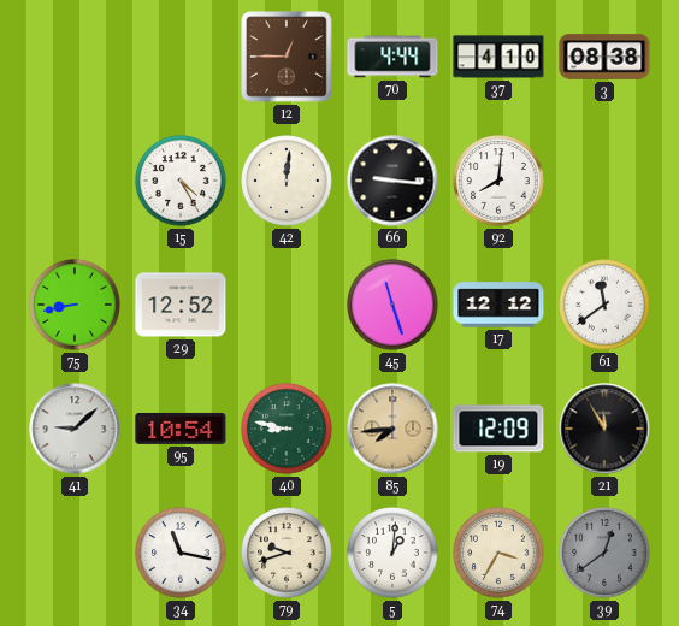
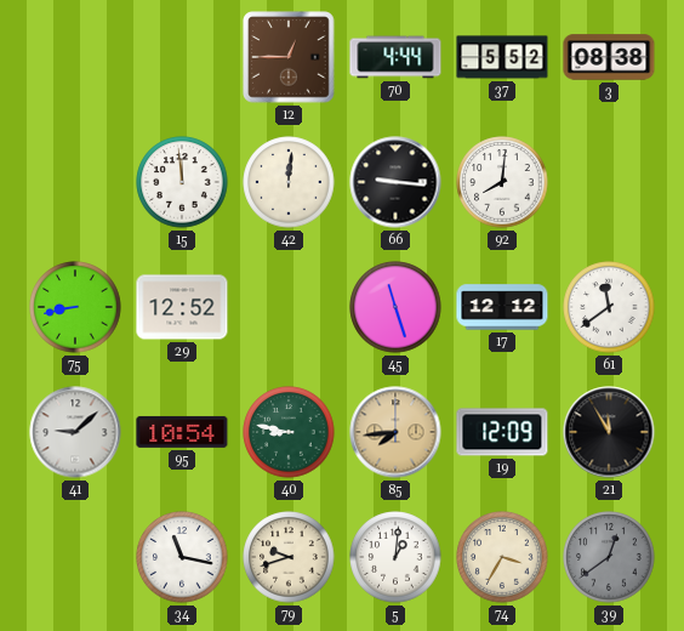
37: 4:10 -> 5:52 (502, 57)
15: 4:25 -> 11:59 (182, 182)
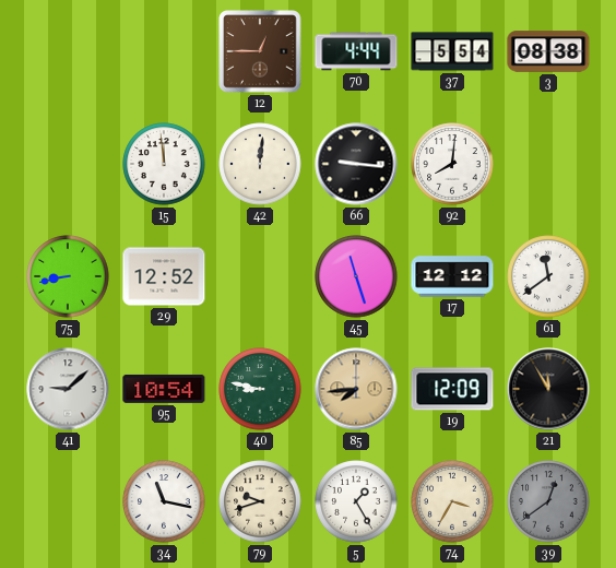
37: 5:52 -> 5:54 (452, 51)
5: 1:01 -> 1:25 (356, 501)
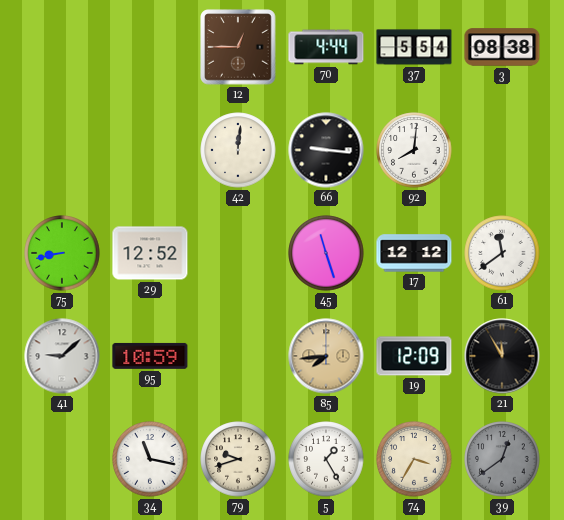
15: 11:59 -> none (164, 164)
95: 10:54 -> 10:59 (150, 356)
40: 8:47 -> none (260, 389)
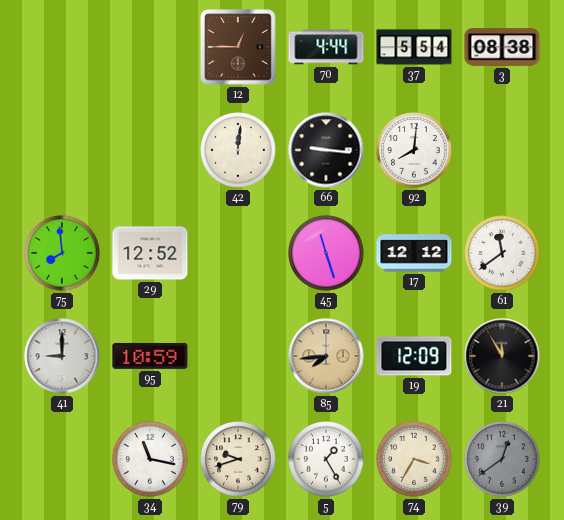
75: 8:43 -> 7:59 (62, 253)
41: 9:08 -> 9:00 (62, 356)
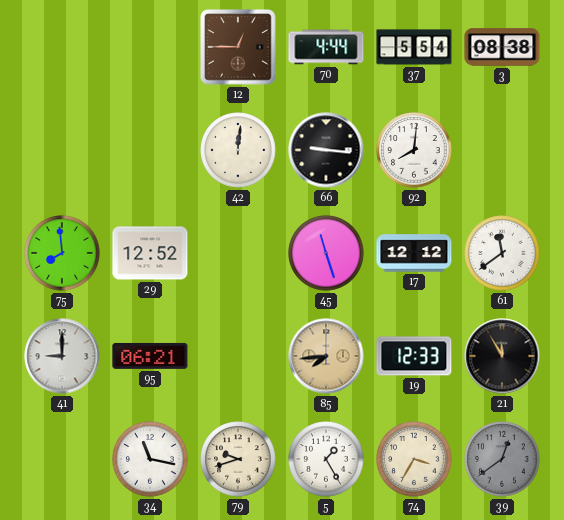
95: 10:59 -> 06:21 (150, 356)
19: 12:09 -> 12:33 (414, 356)
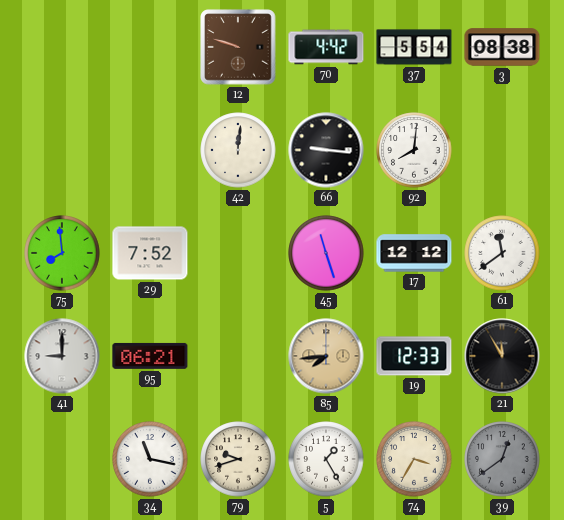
12: 12:45 -> 9:48 (238, 47)
70: 4:44 -> 4:42 (326, 47)
29: 12:52 -> 7:52 (150, 253)
